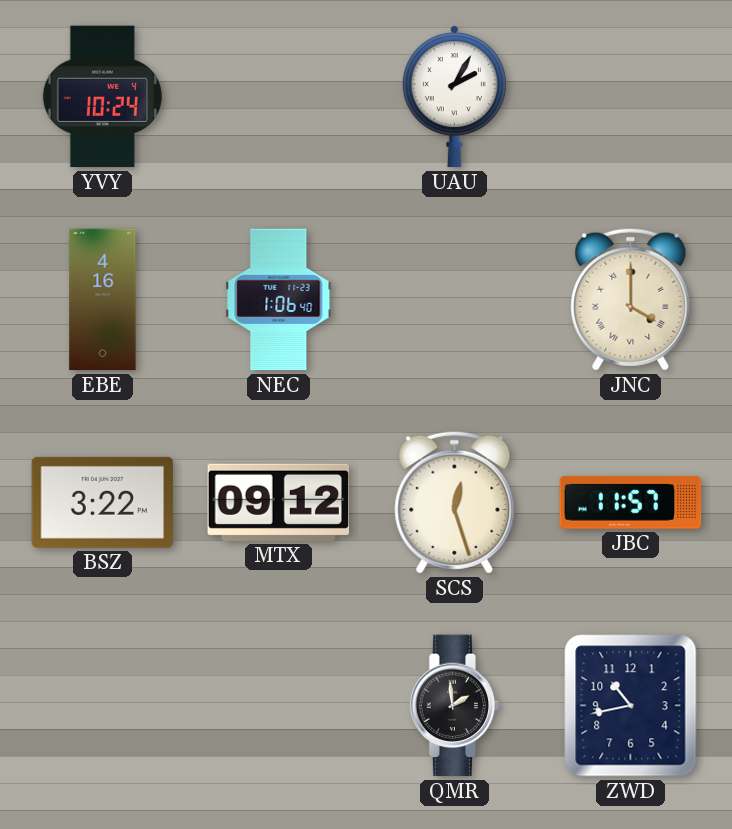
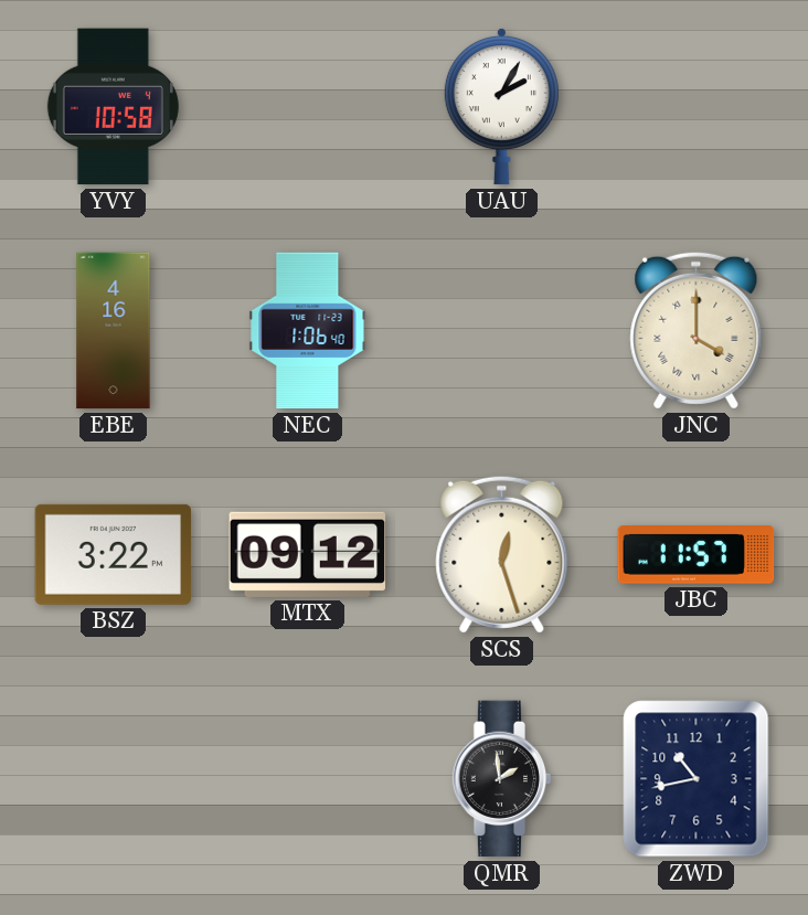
YVY: 10:24 -> 10:58 (113, 107)
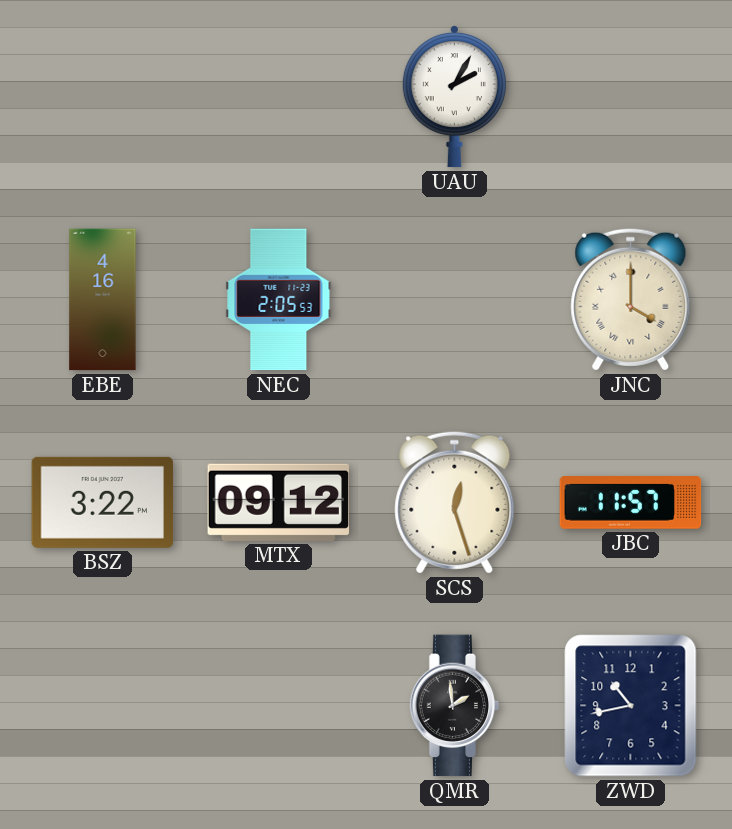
YVY: 10:58 -> none (113, 107)
NEC: 1:06 -> 2:05 (279, 300)
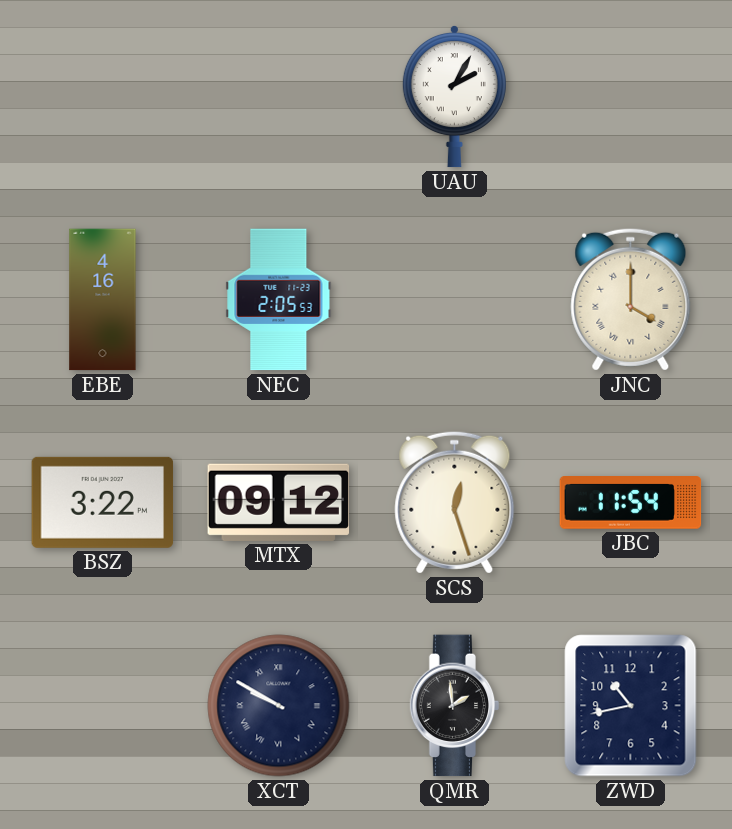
JBC: 11:57 -> 11:54 (631, 503)
XCT: none -> 9:50 (279, 706)
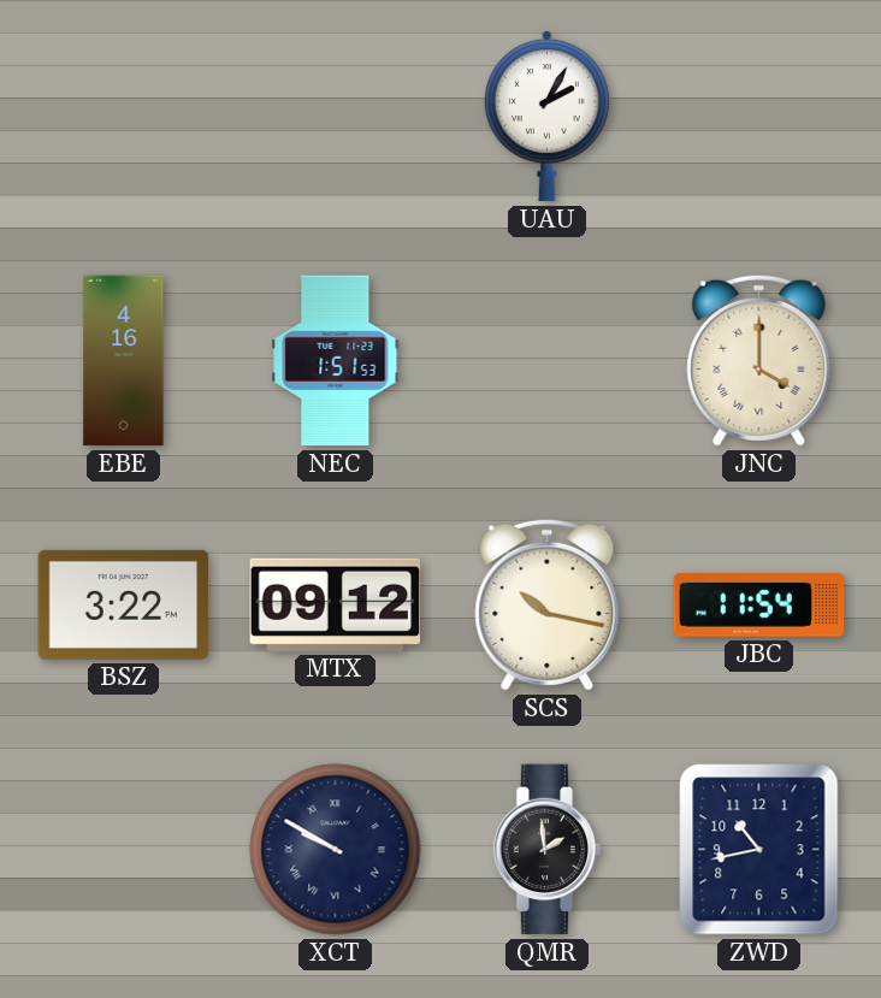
NEC: 2:05 -> 1:51 (336, 361)
SCS: 12:27 -> 10:17 (548, 604)
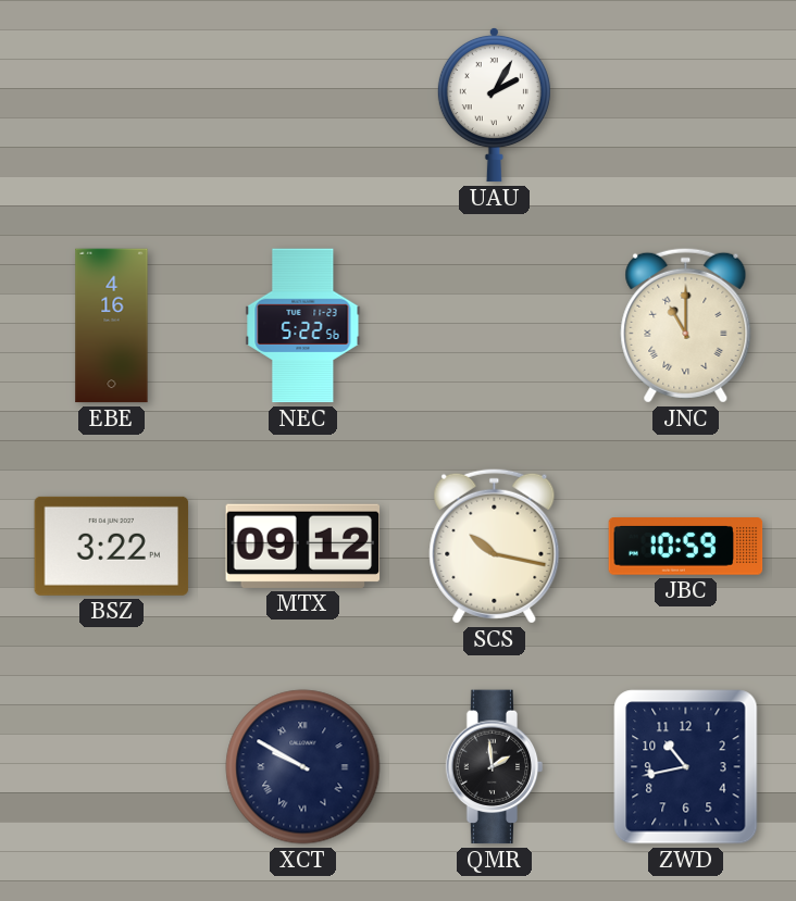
NEC: 1:51 -> 5:22 (303, 326)
JNC: 4:00 -> 11:00 (686, 325)
JBC: 11:54 -> 10:59 (686, 547)
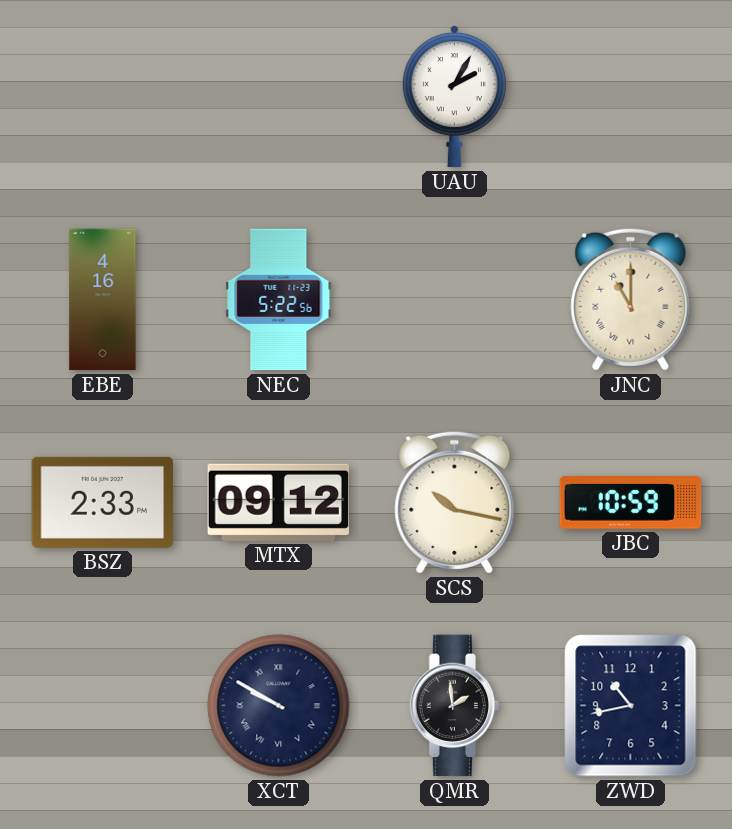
BSZ: 3:22 -> 2:33 (103, 502)
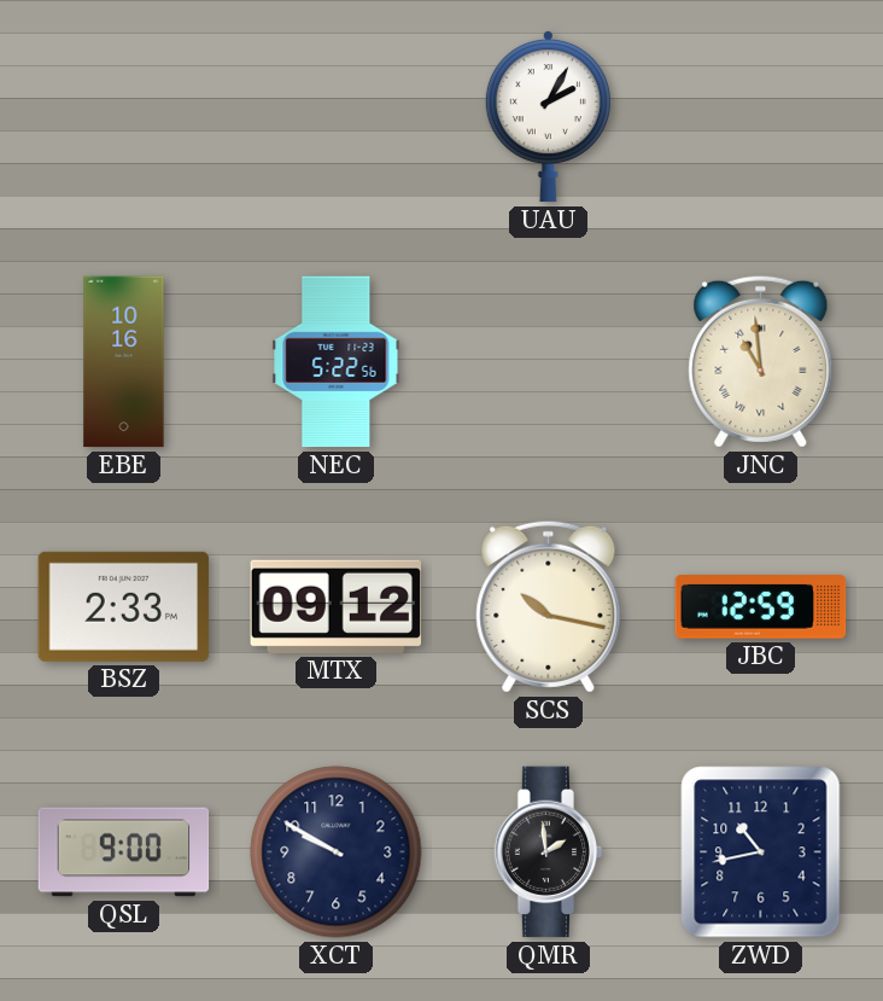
EBE: 4:16 -> 10:16 (124, 362)
JNC: 11:00 -> 10:59 (761, 361)
JBC: 10:59 -> 12:59 (761, 607)
QSL: none -> 9:00 (124, 852)
XCT numerals: Roman -> Arabic (337, 852)
